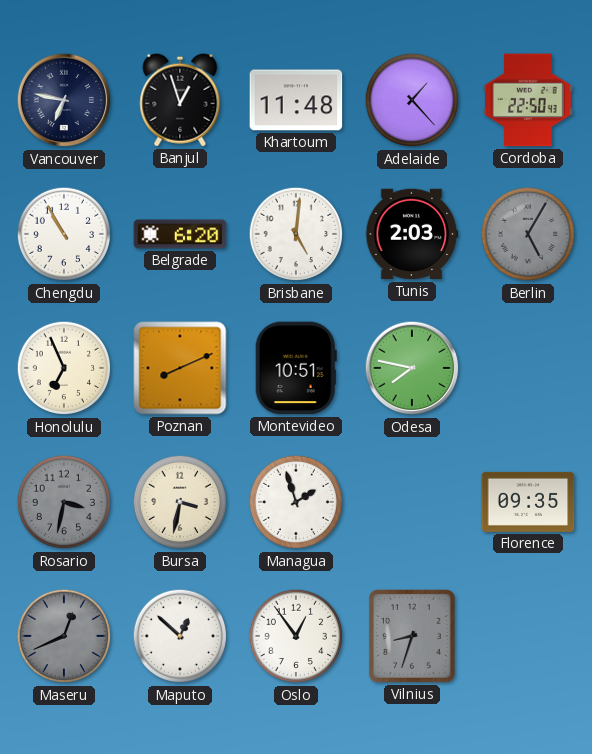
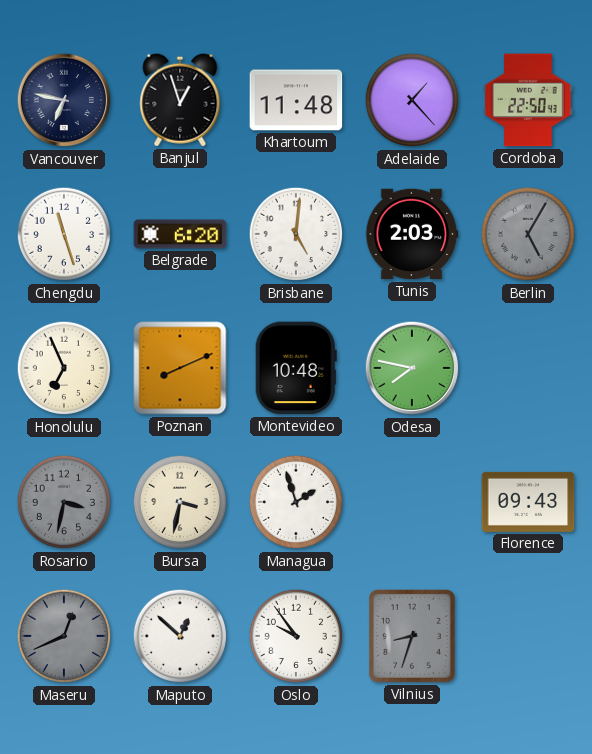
Chengdu: 10:55 -> 11:27 (64, 234)
Montevideo: 10:51 -> 10:48 (296, 368)
Florence: 09:35 -> 09:43 (528, 502)
Oslo: 12:54 -> 9:54 (296, 636)
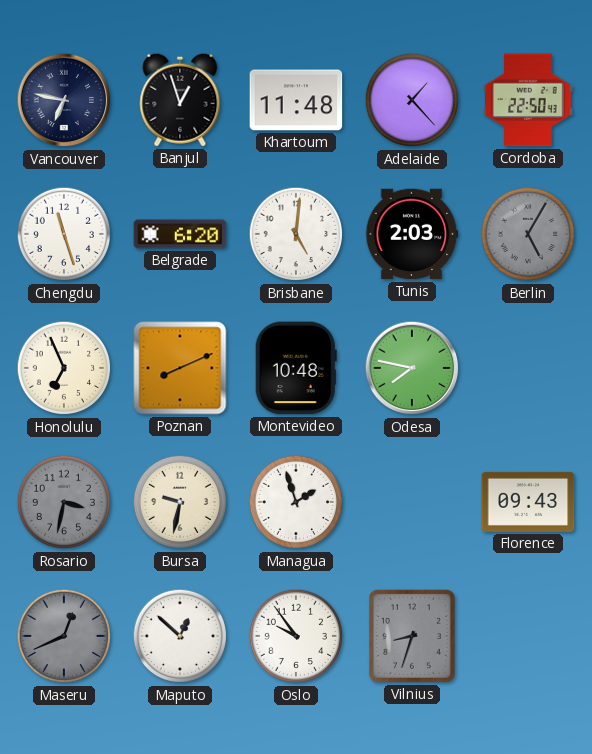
Bursa: 3:32 -> 9:32 (180, 502)
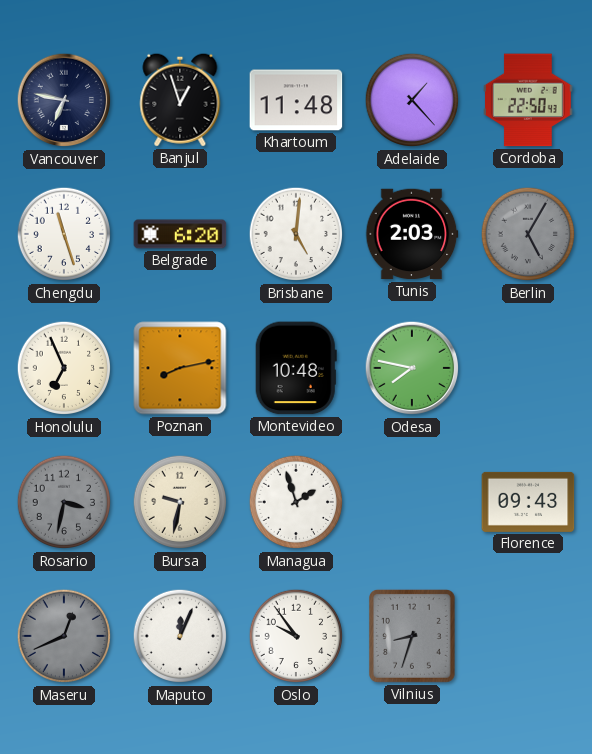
Poznan: 8:11 -> 8:13 (180, 368)
Maputo: 12:52 -> 12:04 (180, 636)
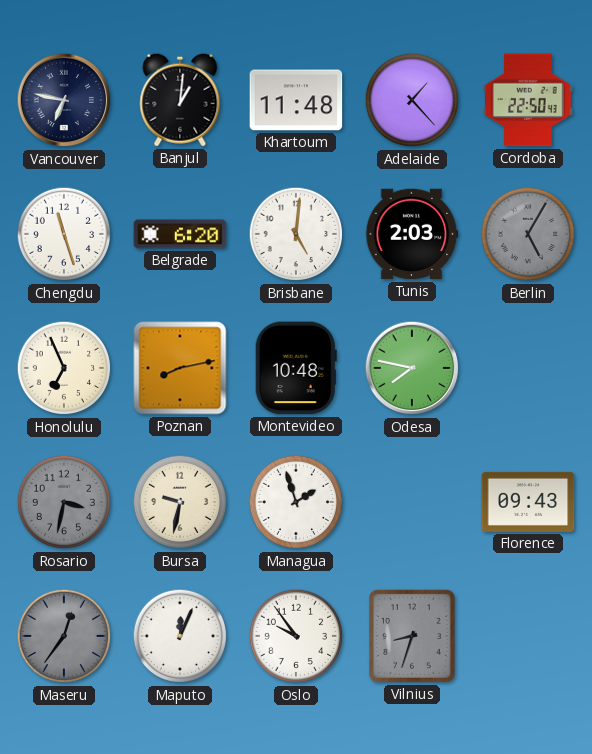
Banjul: 12:57 -> 1:01 (180, 100)
Maseru: 12:41 -> 12:36 (64, 636)
